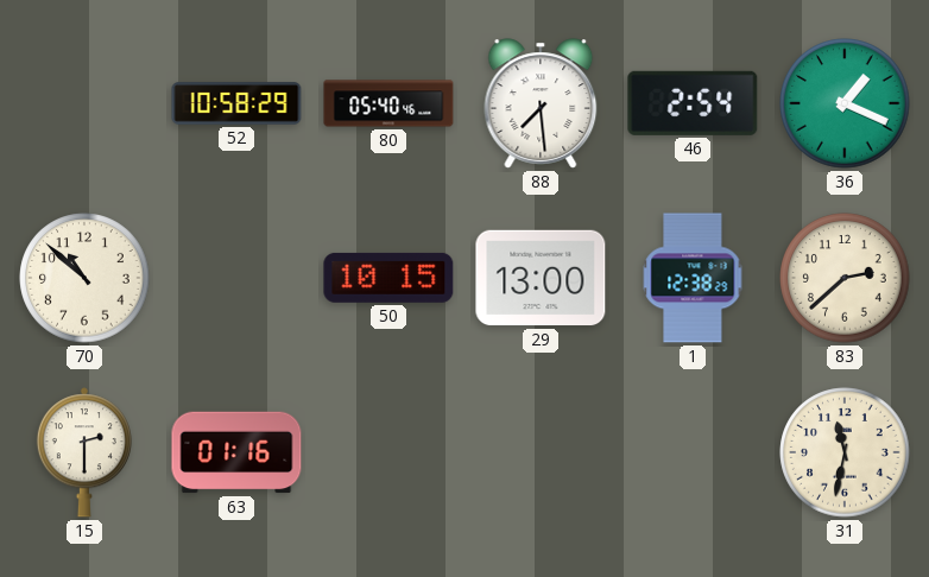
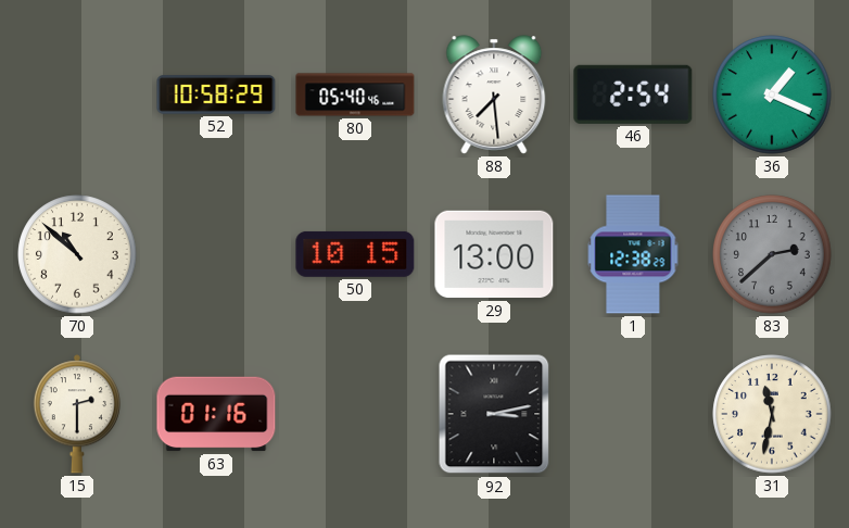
83 dial: cream -> grey (772, 254)
92: none -> 3:13 (494, 414)
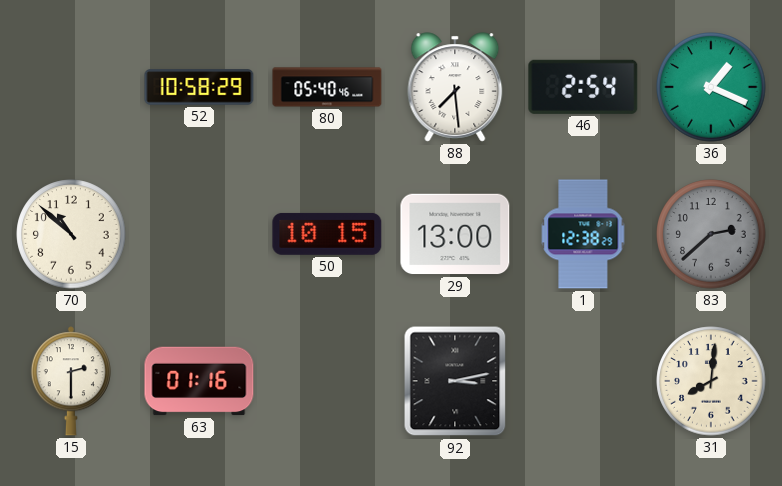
31: 11:32 -> 8:01 (711, 381)
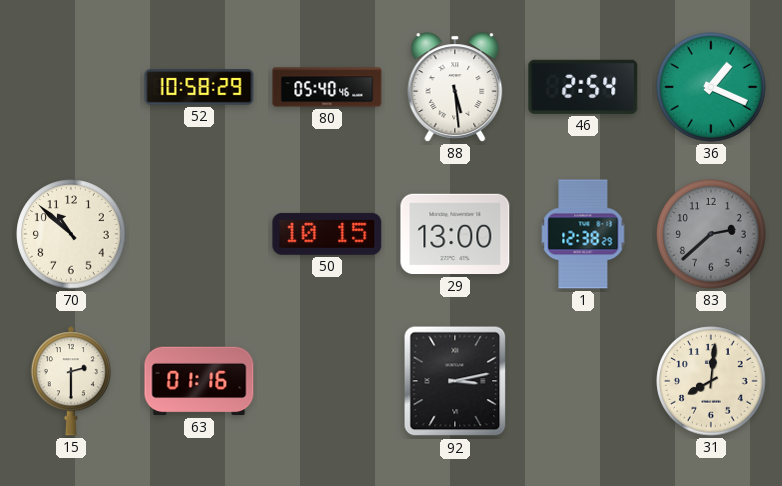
88: 7:29 -> 5:29 (455, 87)
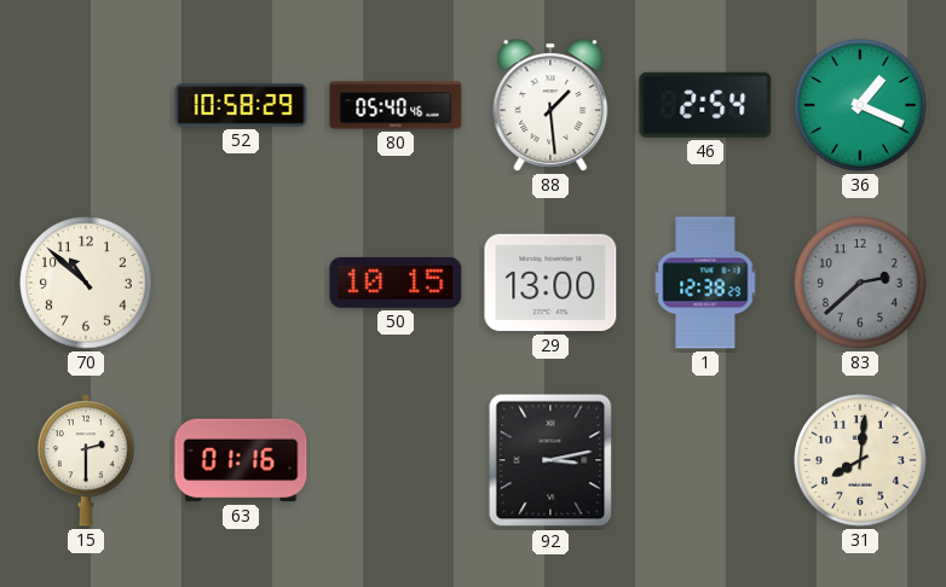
88: 5:29 -> 1:29 (550, 105)
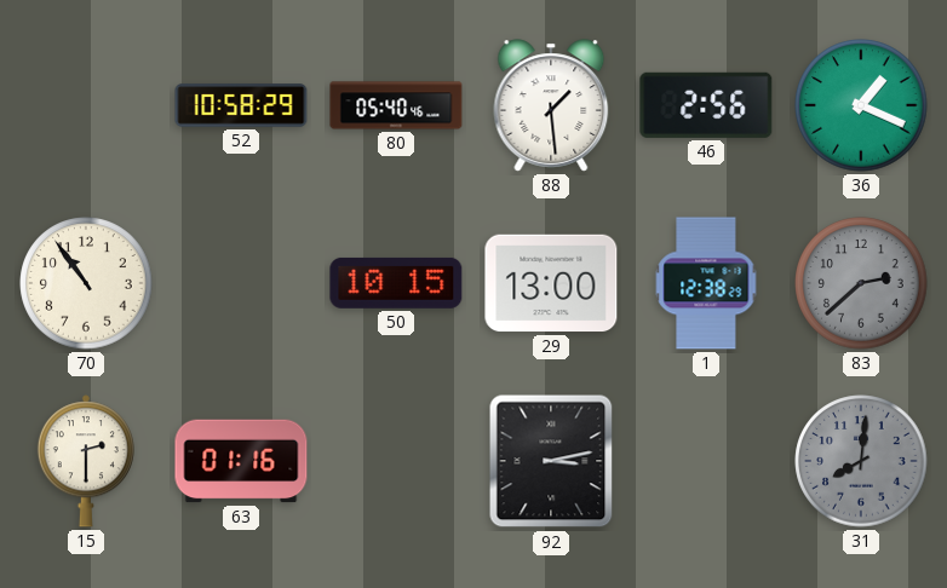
46: 2:54 -> 2:56 (706, 105)
70: 10:52 -> 10:54 (86, 283)
31 dial: cream -> grey (861, 461)
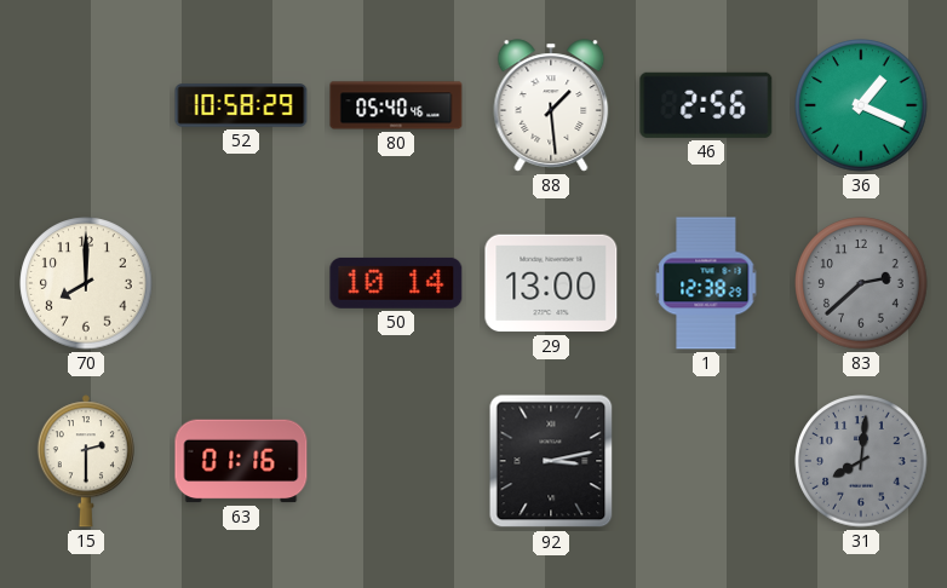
70: 10:54 -> 8:00 (86, 283)
50: 10:15 -> 10:14 (396, 283)
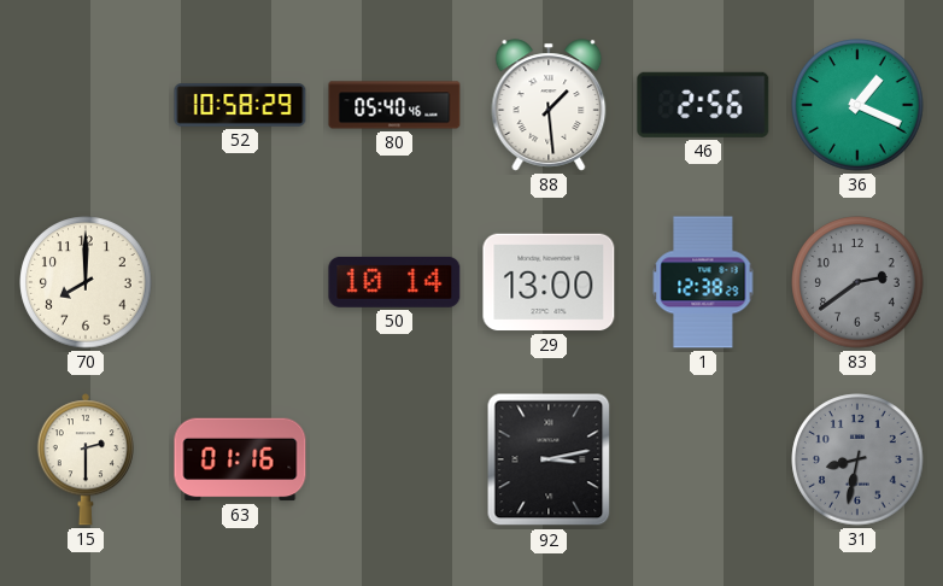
83: 2:38 -> 2:39 (857, 282)
31: 8:01 -> 8:32 (857, 459)
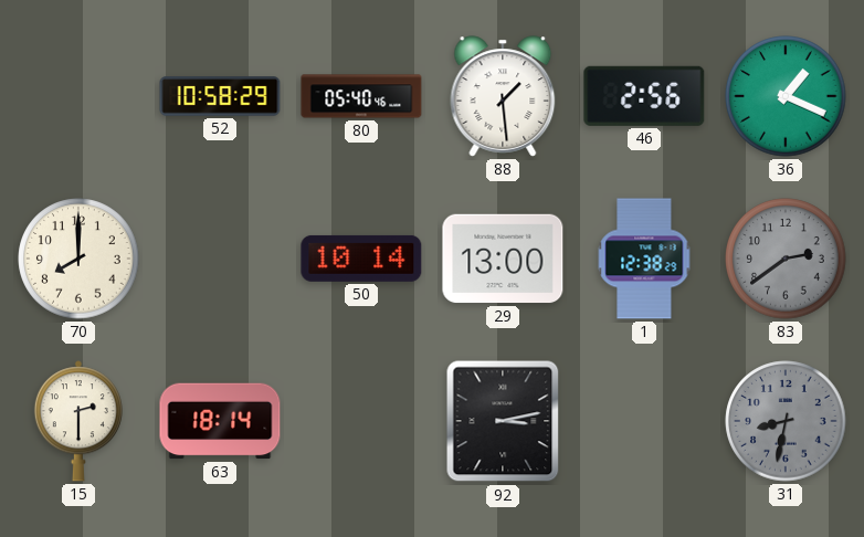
63: 01:16 -> 18:14 (220, 421)
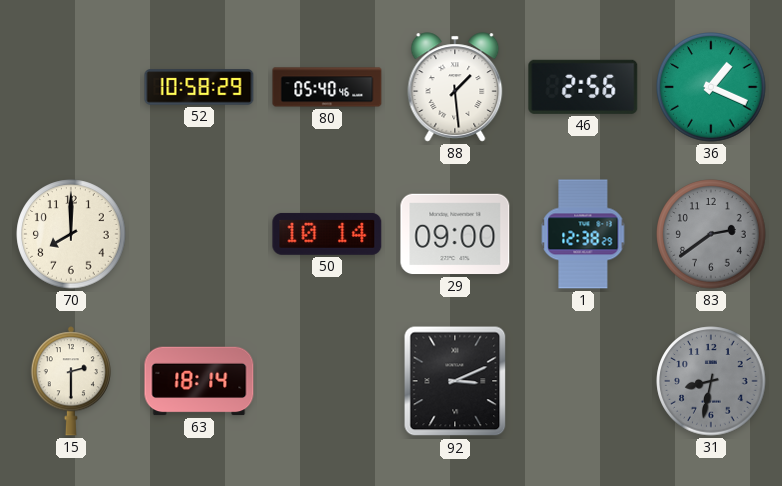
29: 13:00 -> 09:00 (455, 234)
92: 3:13 -> 3:11 (455, 381)
